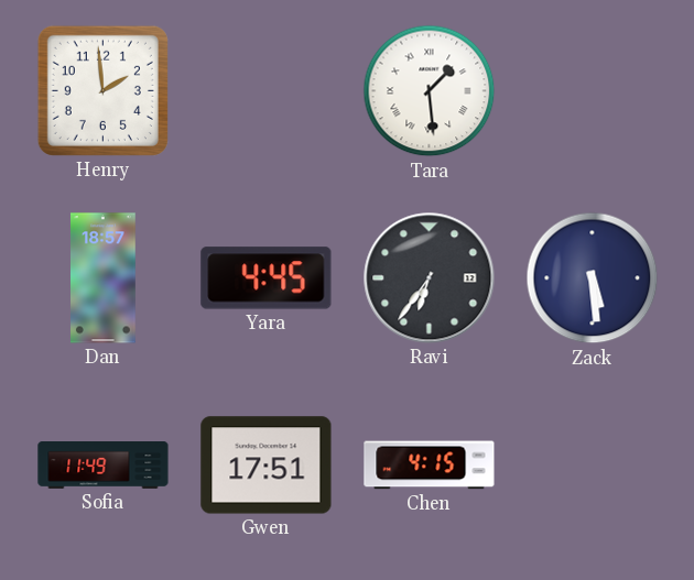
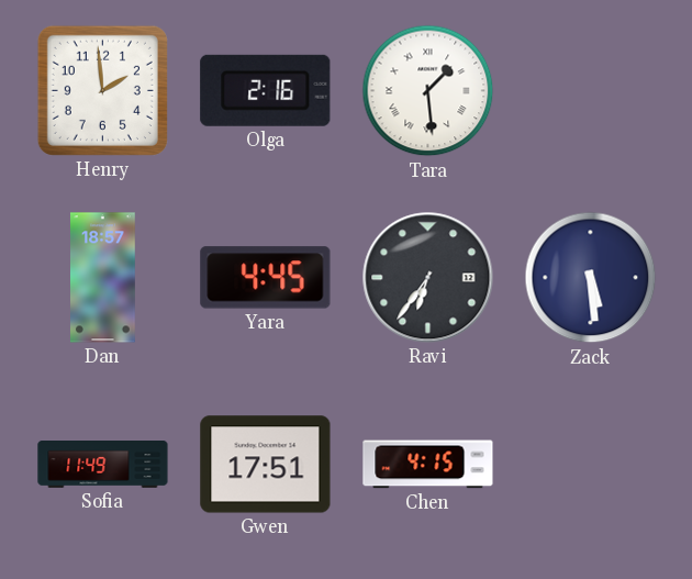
Olga: none -> 2:16 (266, 90)
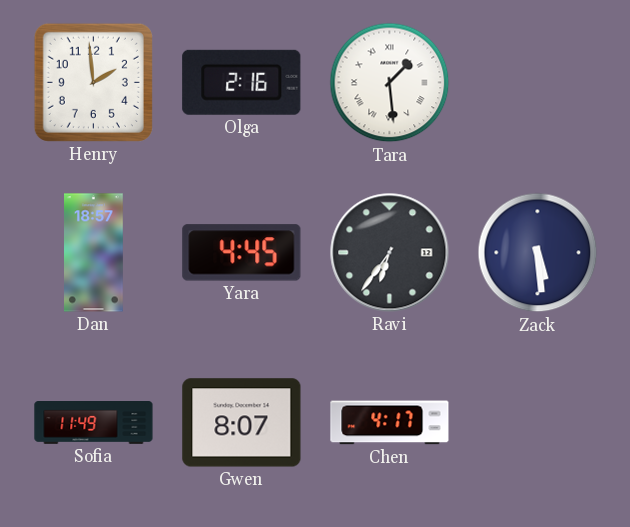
Gwen: 17:51 -> 8:07 (242, 423)
Chen: 4:15 -> 4:17 (390, 423)
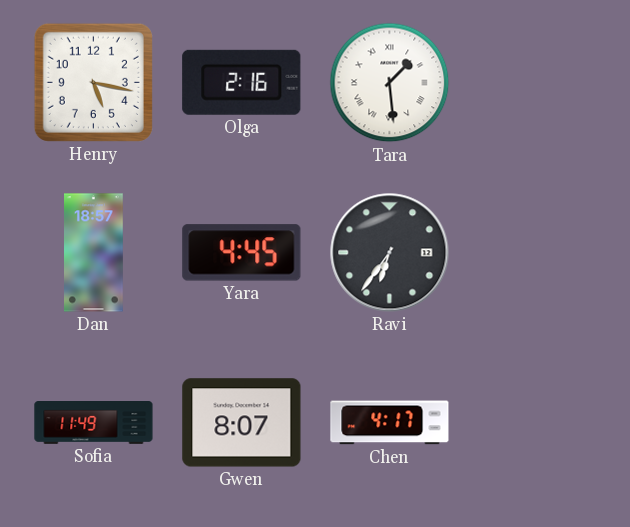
Henry: 1:59 -> 5:17 (93, 82)
Zack: 5:29 -> none (538, 253)
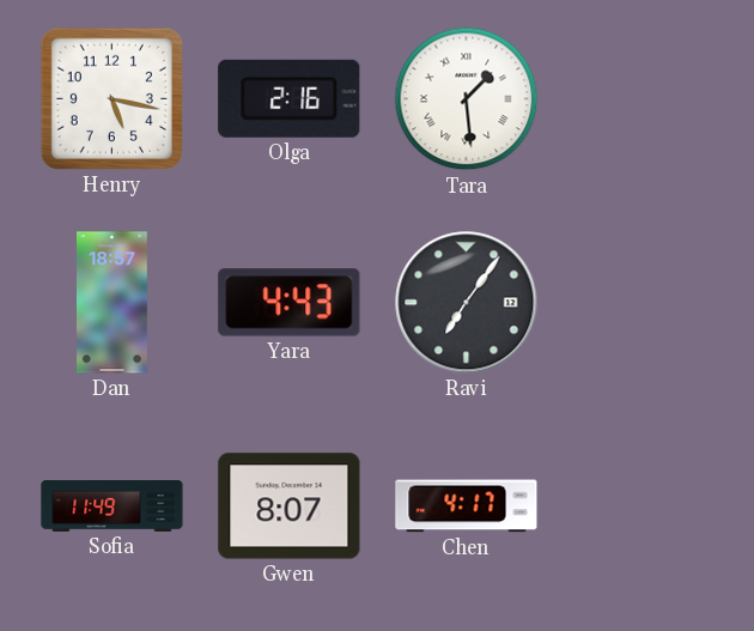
Yara: 4:45 -> 4:43 (290, 303)
Ravi: 6:36 -> 7:06 (467, 303)
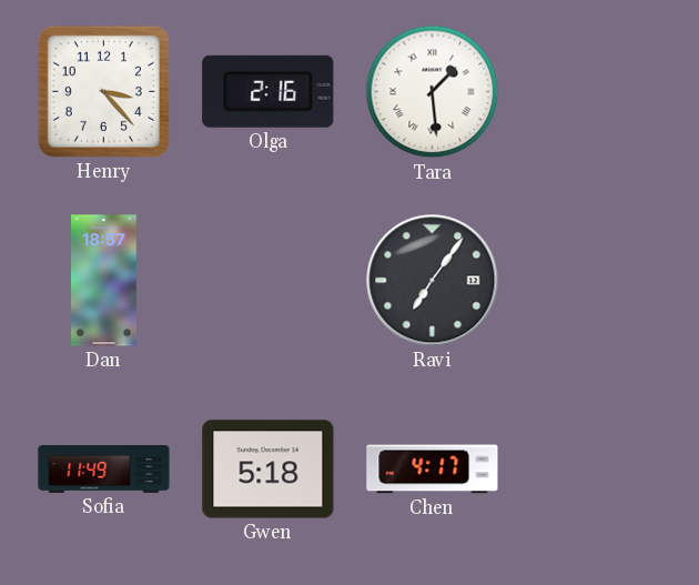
Henry: 5:17 -> 3:23 (103, 91)
Yara: 4:43 -> none (290, 303)
Gwen: 8:07 -> 5:18 (269, 470)
